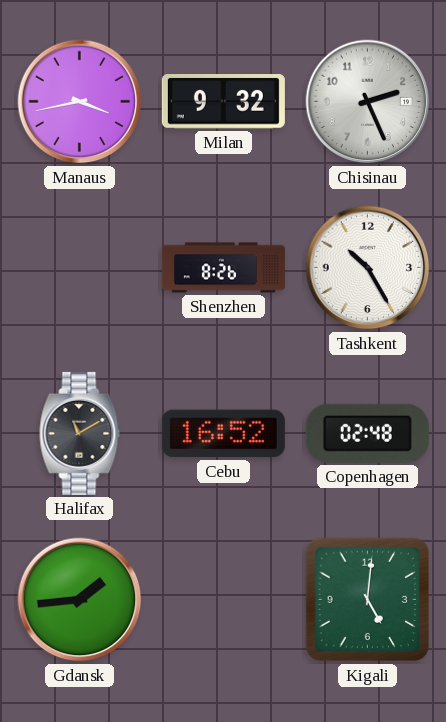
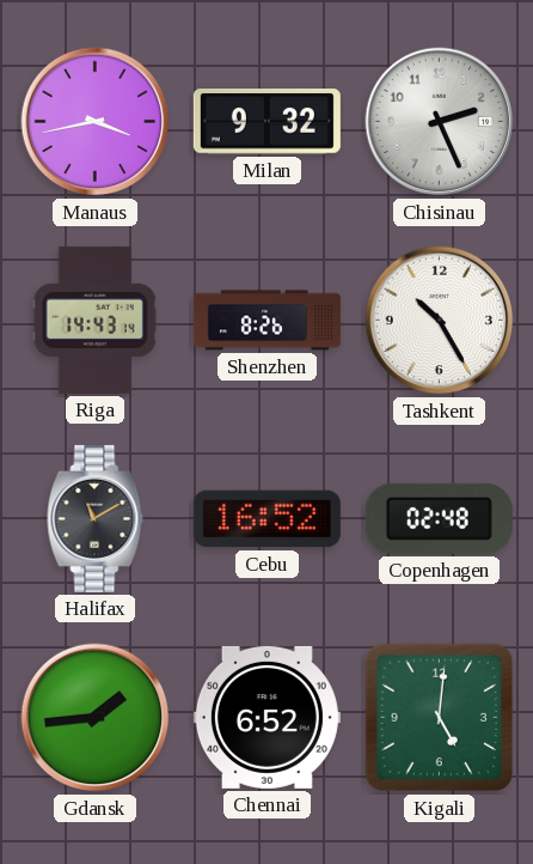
Riga: none -> 14:43 (94, 320)
Chennai: none -> 6:52 (266, 717)
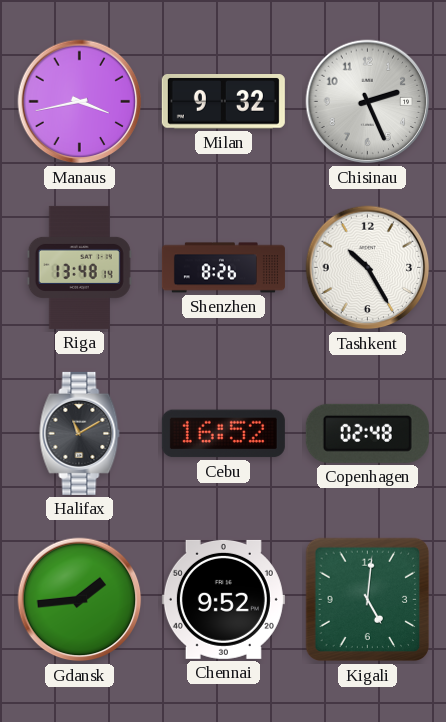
Riga: 14:43 -> 13:48 (79, 267)
Chennai: 6:52 -> 9:52 (223, 599)
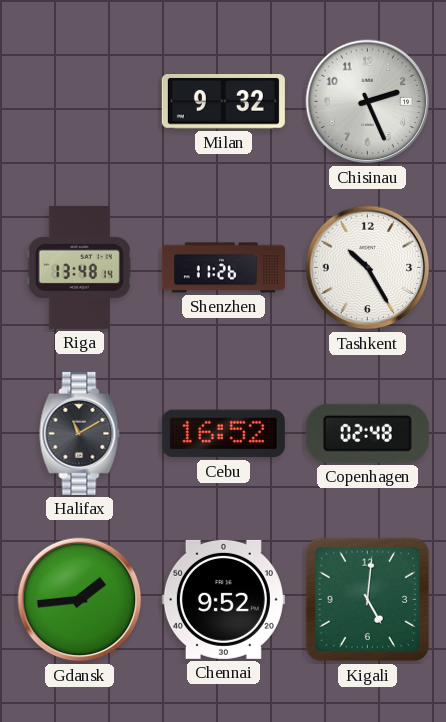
Manaus: 3:43 -> none (80, 102)
Shenzhen: 8:26 -> 11:26 (223, 268)
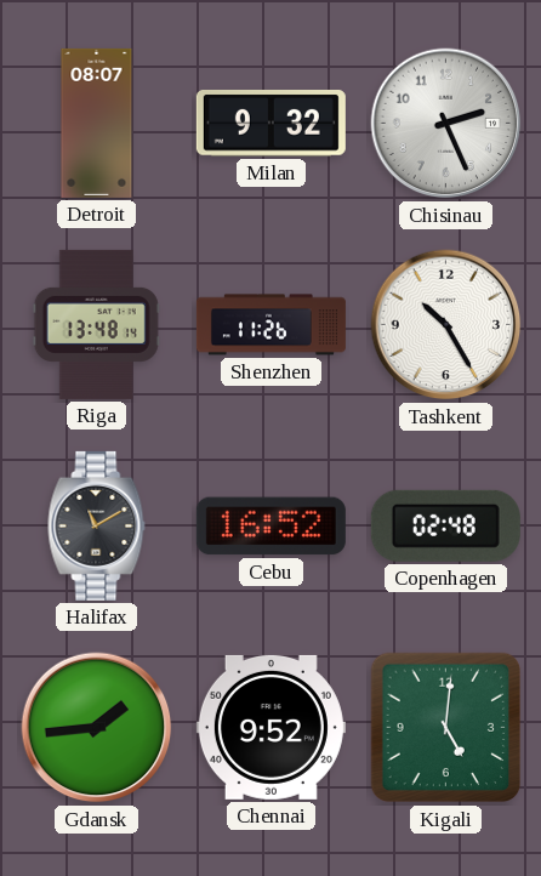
Detroit: none -> 08:07 (97, 123)
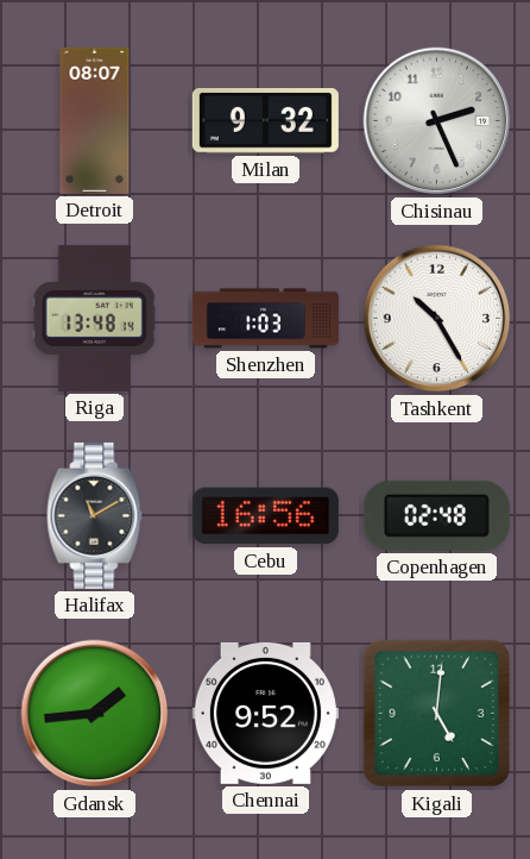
Shenzhen: 11:26 -> 1:03 (265, 319)
Cebu: 16:52 -> 16:56 (265, 516)
